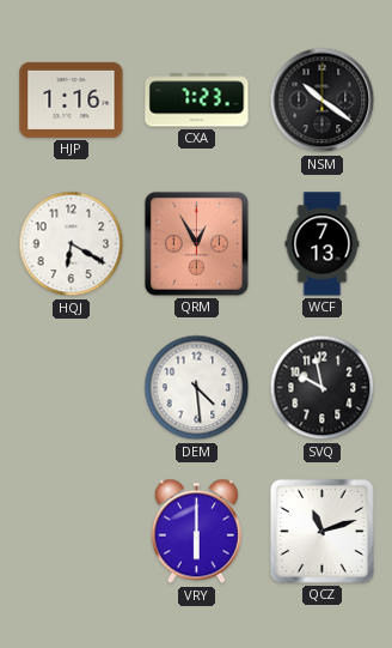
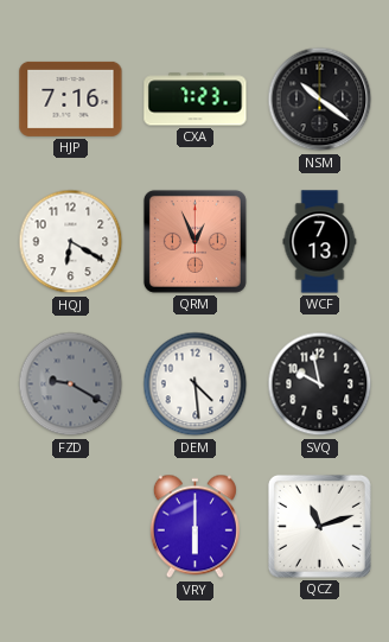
HJP: 1:16 -> 7:16 (71, 98)
QRM: 12:55 -> 12:56 (194, 241)
FZD: none -> 9:20 (71, 384)
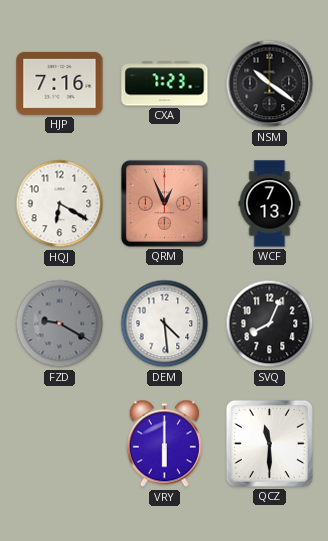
SVQ: 9:58 -> 8:04 (270, 324)
QCZ: 11:12 -> 11:30 (269, 443)
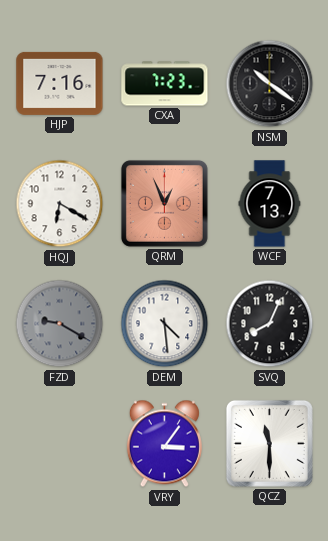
VRY: 6:00 -> 3:06 (164, 444)
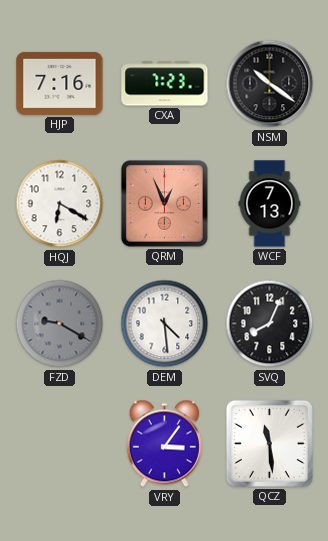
QCZ: 11:30 -> 11:29 (269, 443)
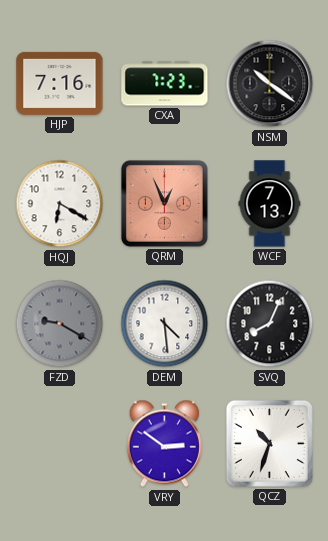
VRY: 3:06 -> 2:51 (164, 444)
QCZ: 11:29 -> 10:33 (269, 443)
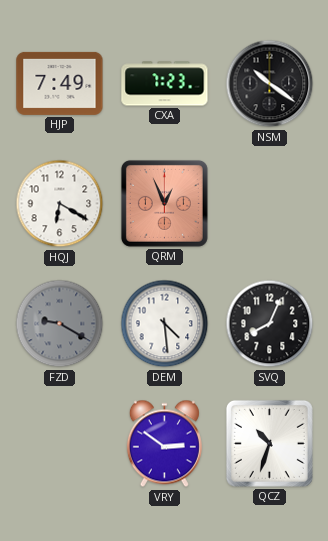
HJP: 7:16 -> 7:49 (60, 83)
WCF: 7:13 -> none (270, 204)
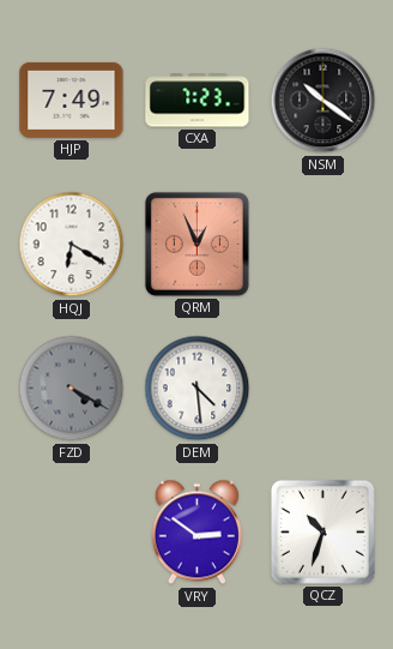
FZD: 9:20 -> 4:20 (72, 389)
SVQ: 8:04 -> none (270, 324)
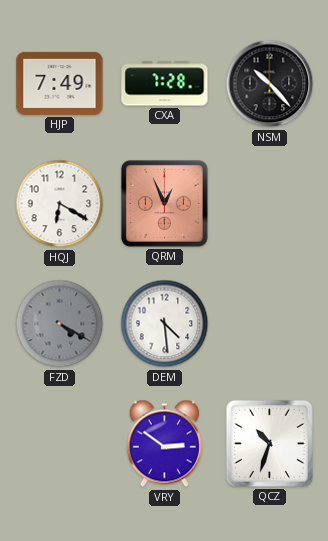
CXA: 7:23 -> 7:28 (165, 84)
NSM: 10:21 -> 10:23 (270, 84)
